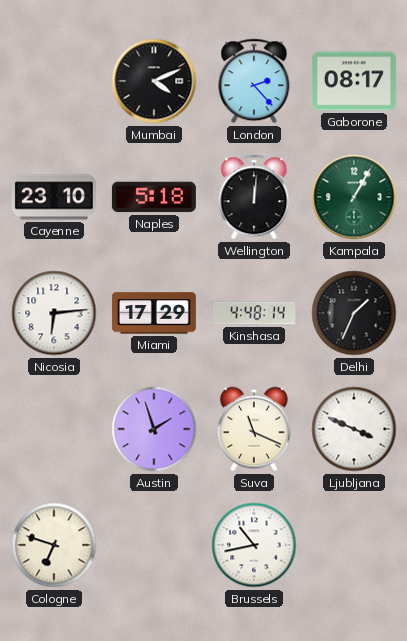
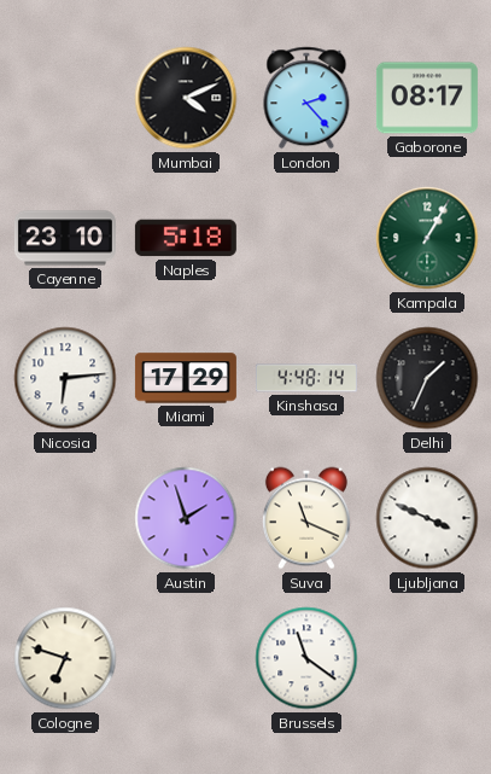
Wellington: 12:01 -> none (254, 197)
Brussels: 10:43 -> 11:21 (306, 658)
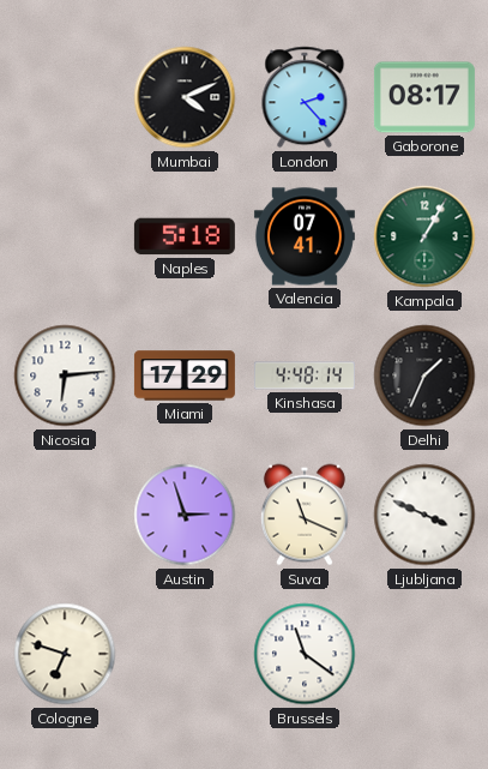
Cayenne: 23:10 -> none (65, 238)
Valencia: none -> 07:41 (305, 236)
Austin: 1:57 -> 2:57 (185, 515)
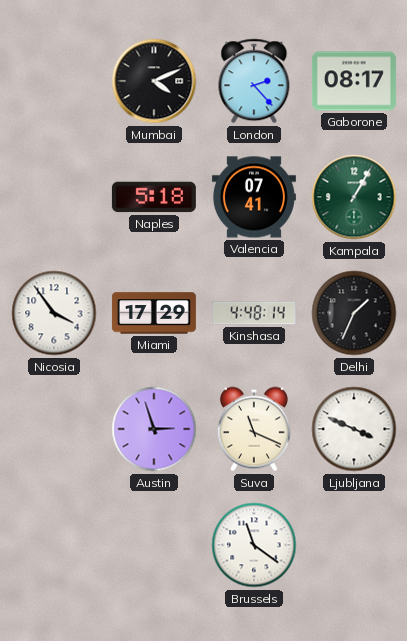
Nicosia: 6:14 -> 3:54 (54, 313)
Cologne: 6:48 -> none (65, 654)
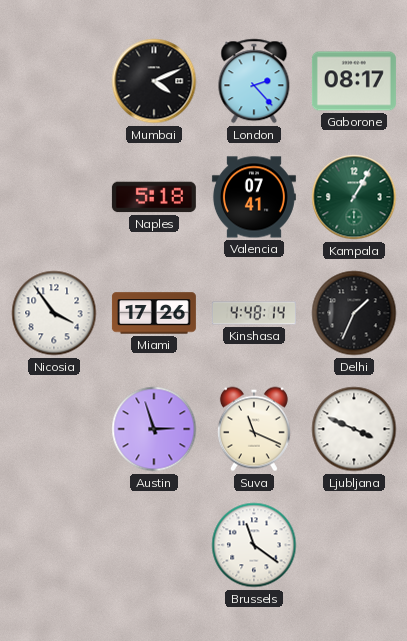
Miami: 17:29 -> 17:26 (154, 313)
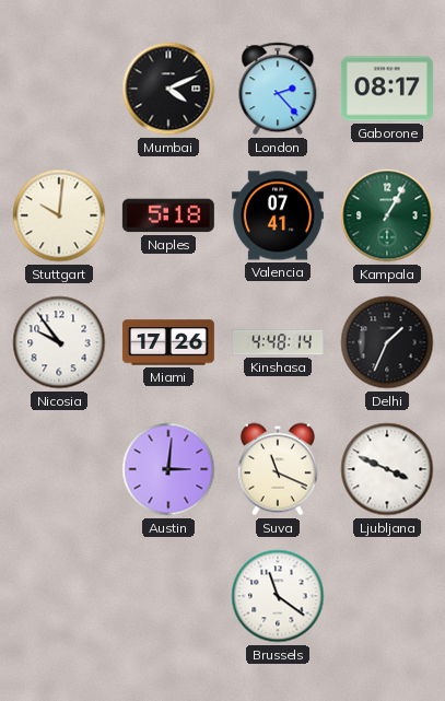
Stuttgart: none -> 10:01 (59, 215)
Nicosia: 3:54 -> 9:54 (59, 342)
Austin: 2:57 -> 3:01 (168, 469)
